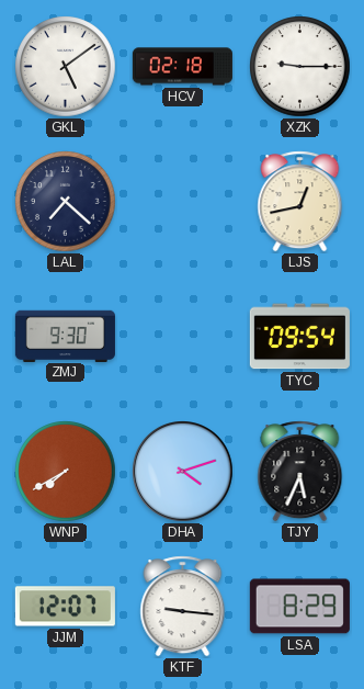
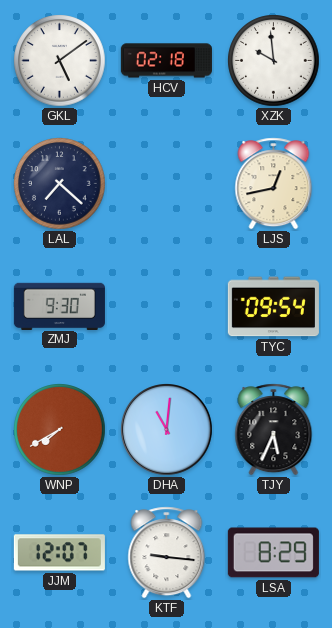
XZK: 9:15 -> 9:59 (274, 61)
DHA: 4:12 -> 11:01 (167, 430)
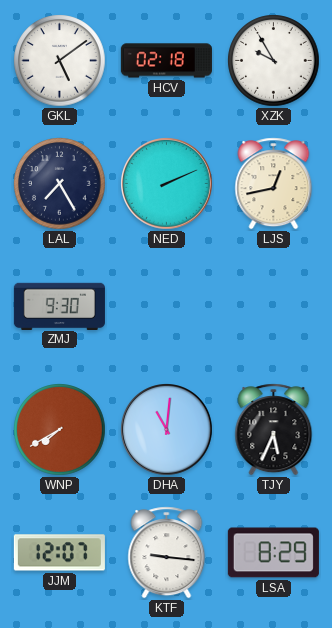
XZK: 9:59 -> 9:55 (274, 61)
LAL: 7:22 -> 7:25 (60, 184)
NED: none -> 2:11 (167, 184)
TYC: 09:54 -> none (273, 307)
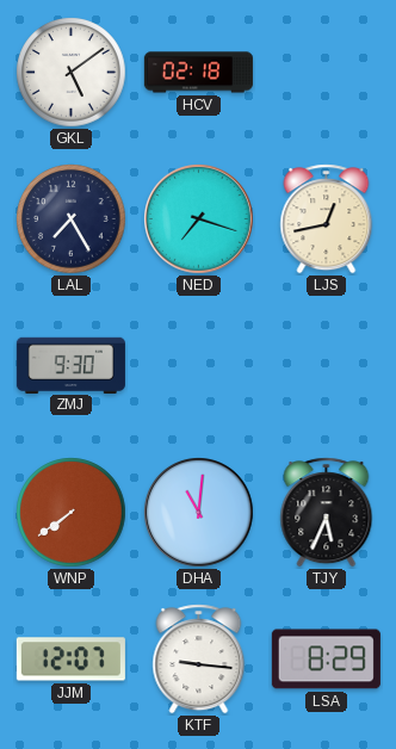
XZK: 9:55 -> none (274, 61)
NED: 2:11 -> 7:18 (199, 219)
WNP: 7:40 -> 7:39 (72, 513)
